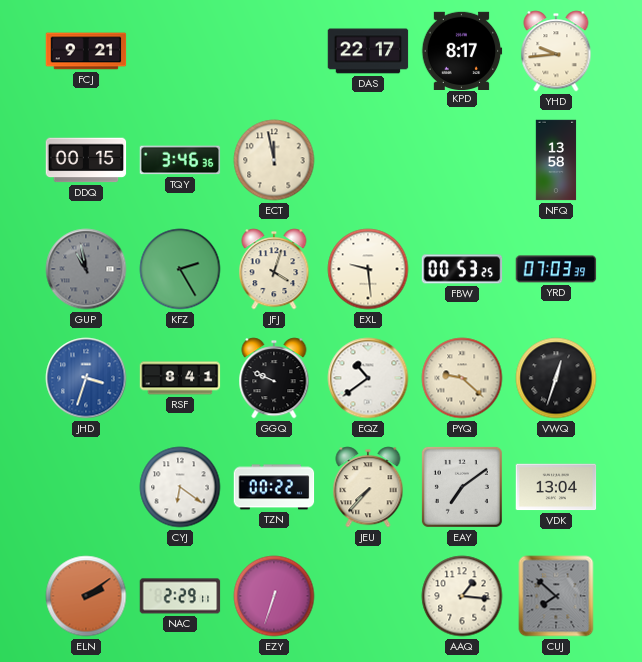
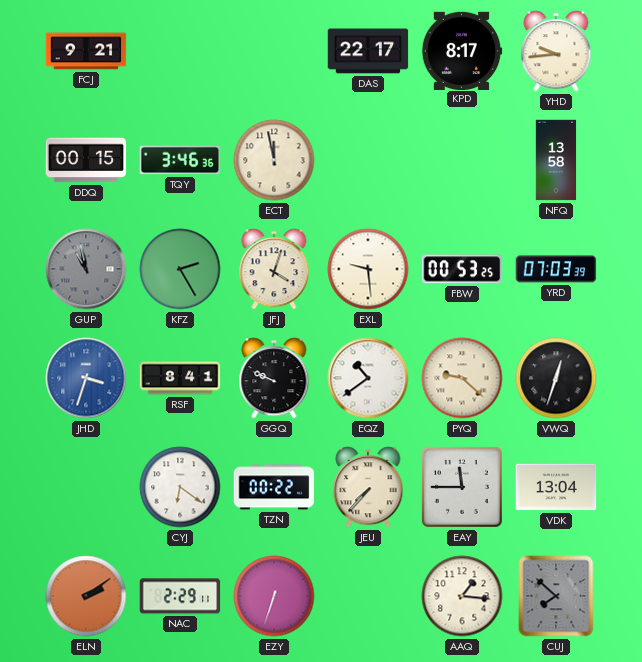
EAY: 7:09 -> 11:45 (462, 487)
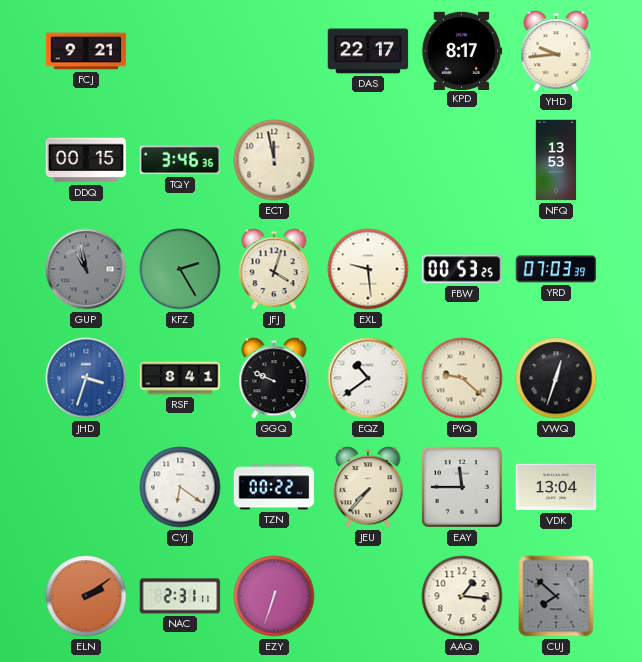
NFQ: 13:58 -> 13:53 (556, 160)
NAC: 2:29 -> 2:31 (180, 596)
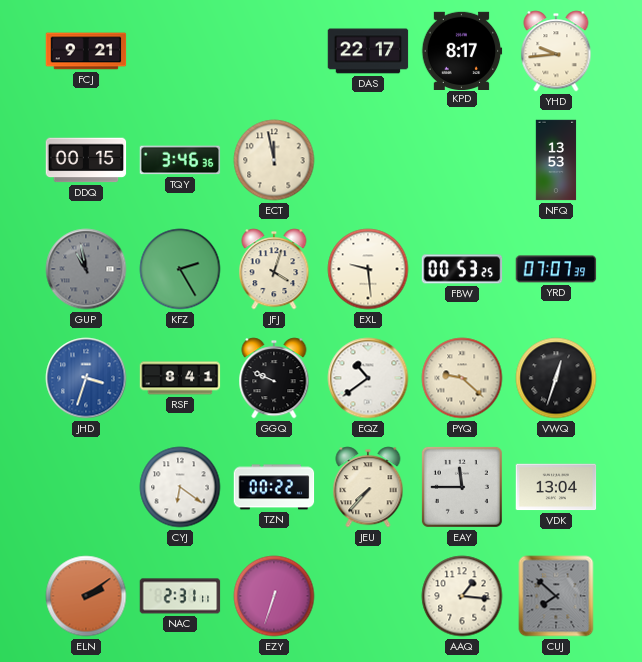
YRD: 07:03 -> 07:07 (556, 269)
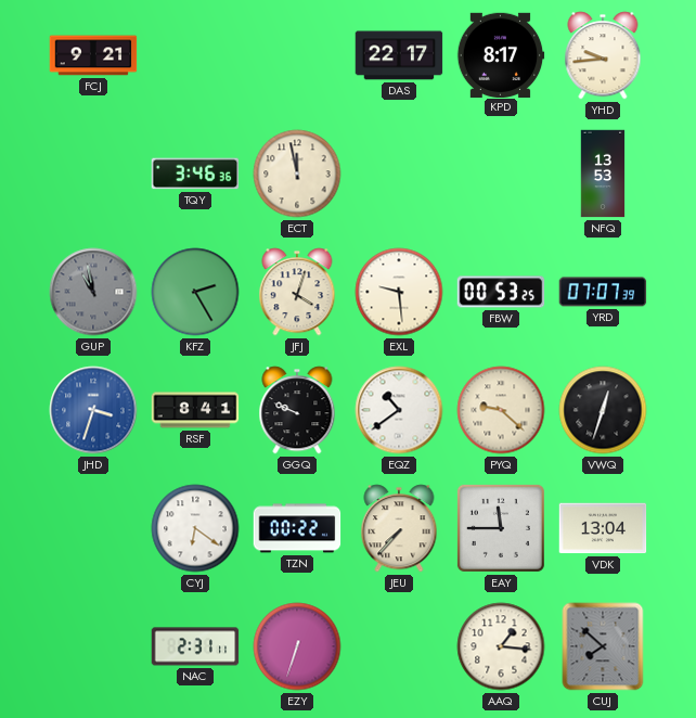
DDQ: 00:15 -> none (86, 160)
ELN: 2:09 -> none (86, 596)
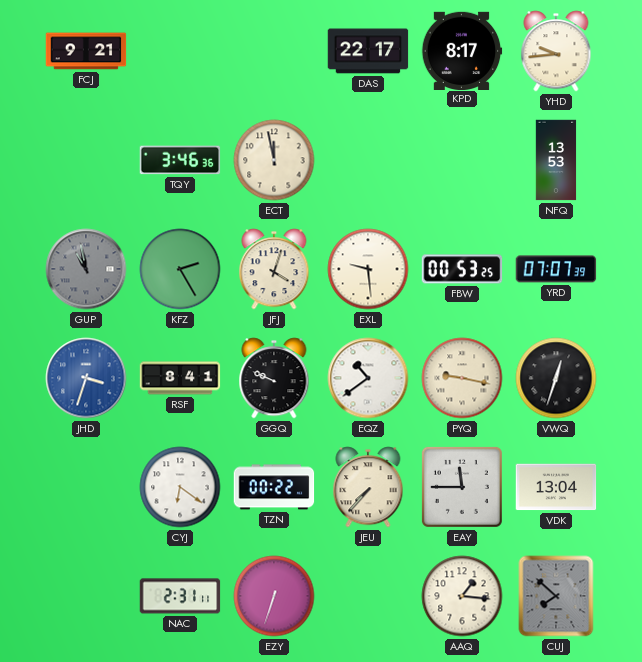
PYQ: 9:22 -> 9:17 (462, 378)
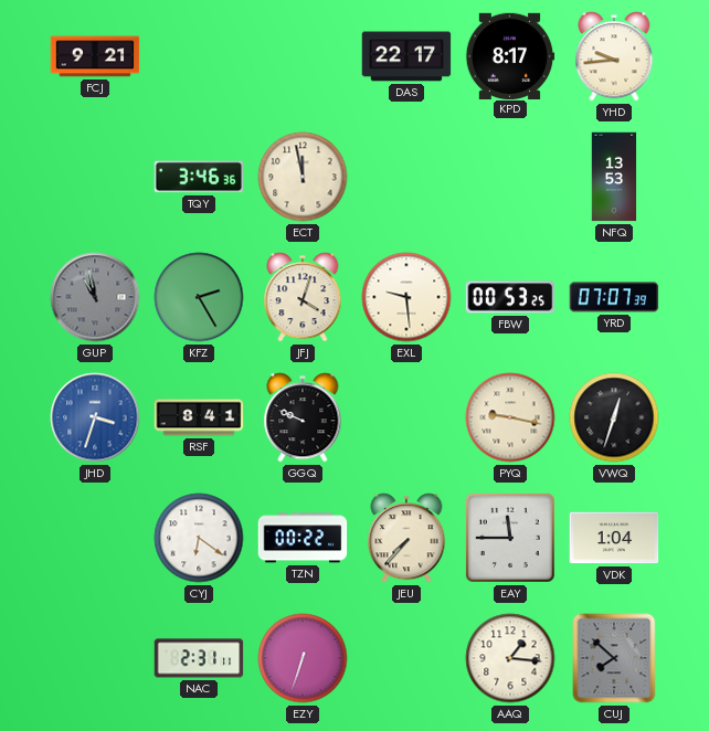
EQZ: 10:39 -> none (368, 378)
VDK: 13:04 -> 1:04 (614, 538)
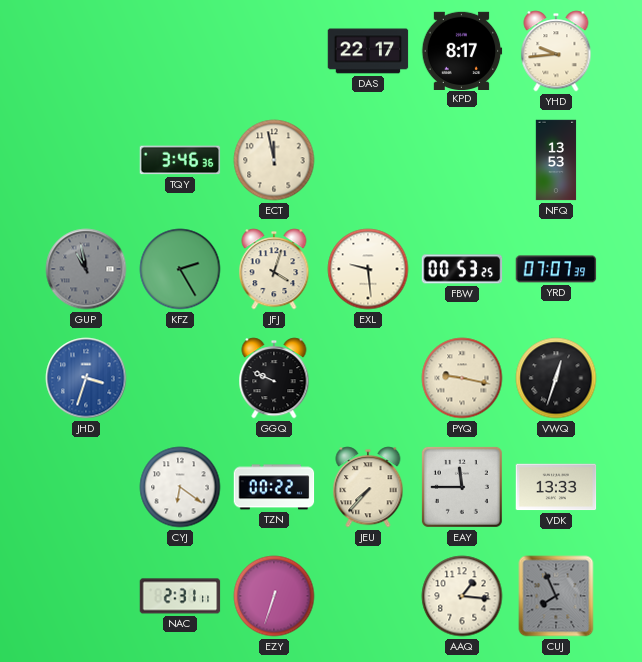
FCJ: 9:21 -> none (95, 56)
RSF: 8:41 -> none (199, 417)
VDK: 1:04 -> 13:33 (556, 487)
CUJ: 7:52 -> 7:56 (556, 596)
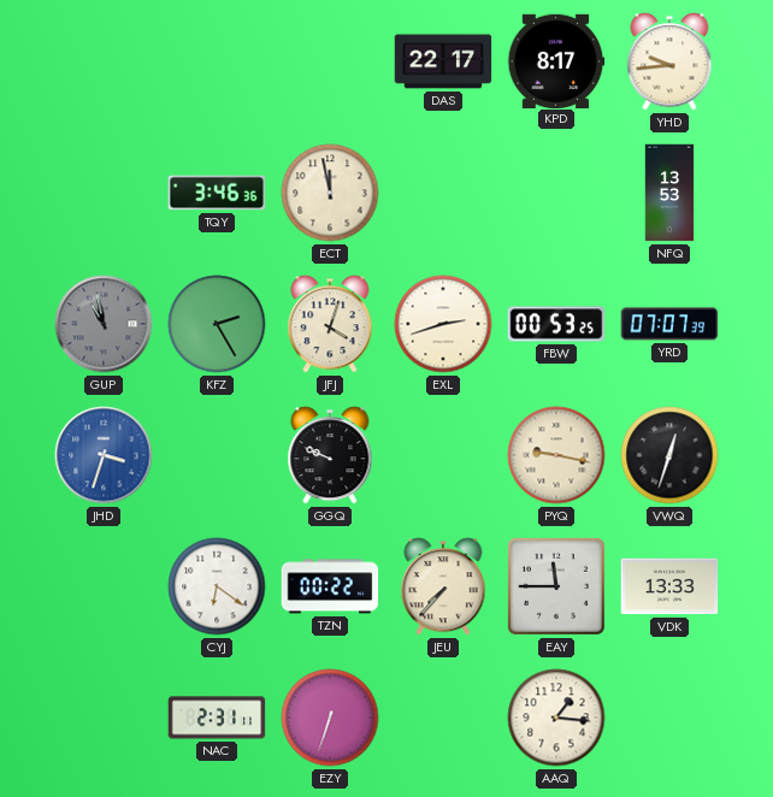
EXL: 9:29 -> 2:42 (443, 324)
CUJ: 7:56 -> none (556, 596)
